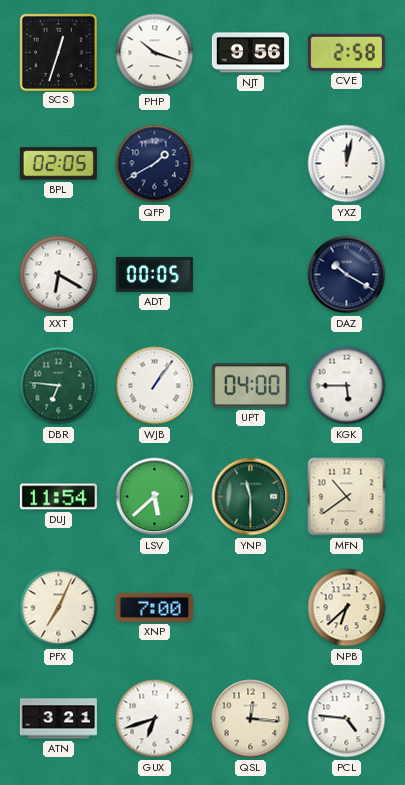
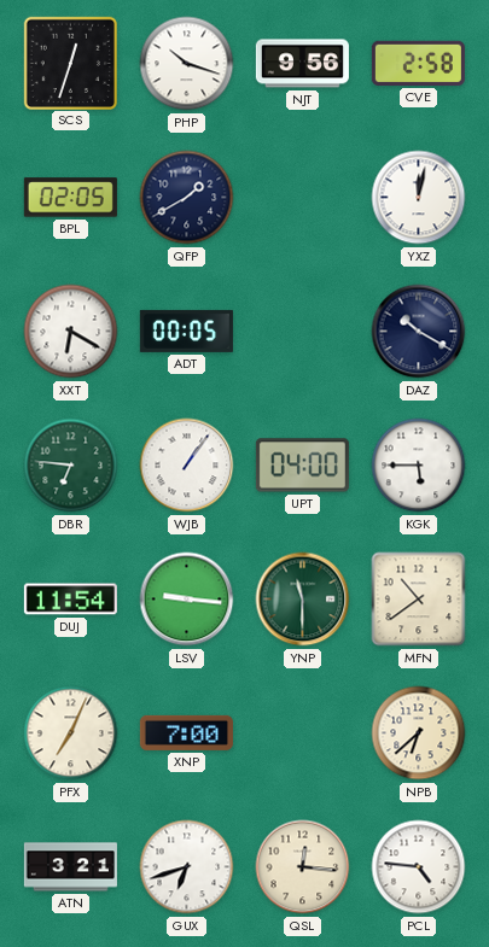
LSV: 5:38 -> 9:16 (187, 600)
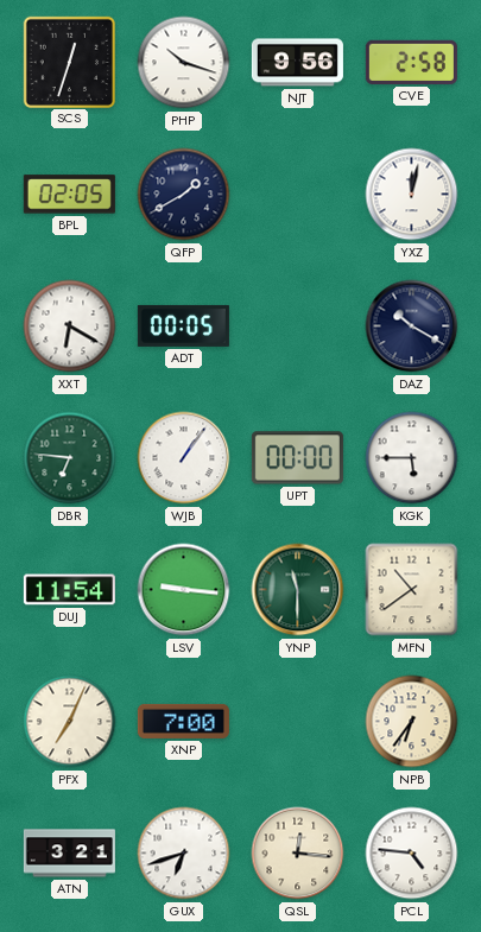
UPT: 04:00 -> 00:00 (297, 458)
NPB: 6:38 -> 6:36 (412, 722)
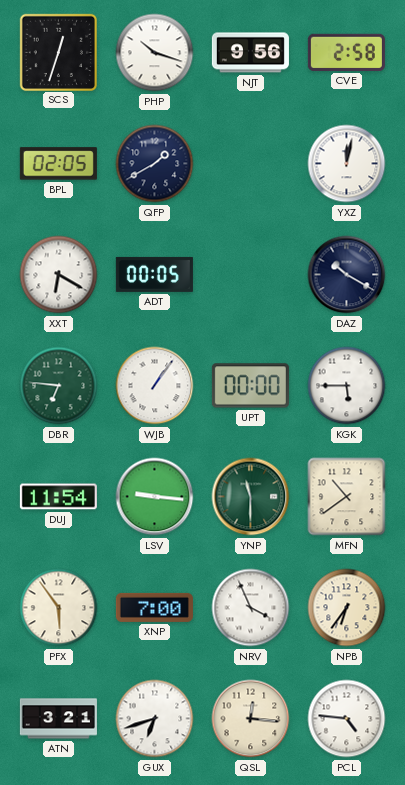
PFX: 7:04 -> 5:54 (59, 608)
NRV: none -> 3:56 (251, 608)
